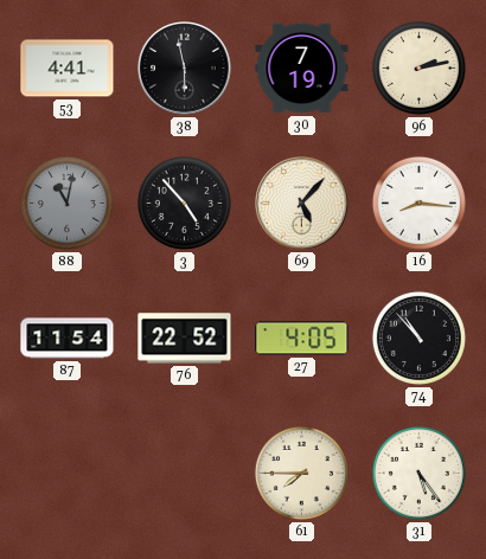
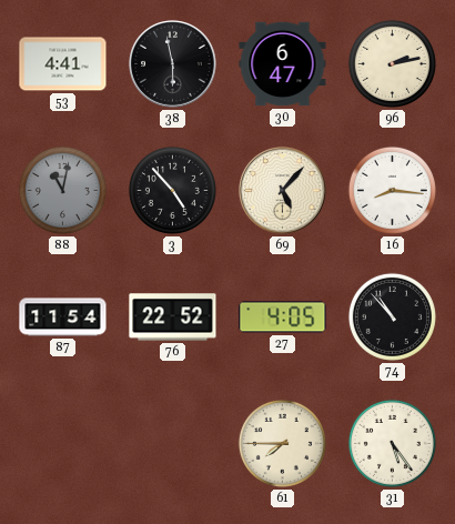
30: 7:19 -> 6:47 (283, 64)
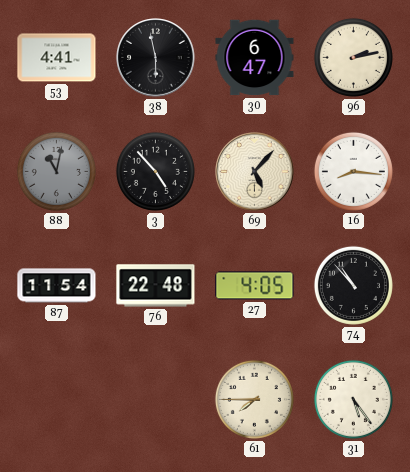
76: 22:52 -> 22:48 (156, 286)
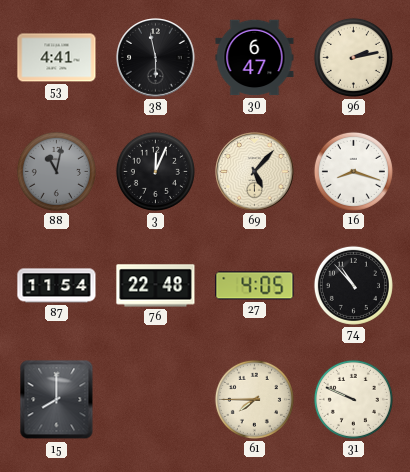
3: 4:53 -> 12:04 (155, 171)
16: 8:16 -> 8:18 (353, 171)
15: none -> 8:00 (57, 400)
31: 5:24 -> 9:49 (353, 399)
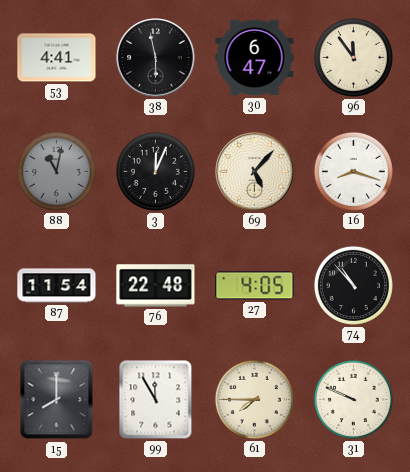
96: 2:13 -> 11:54 (353, 57)
99: none -> 11:55 (156, 400)
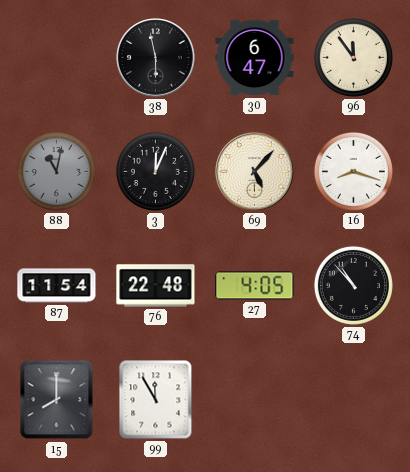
53: 4:41 -> none (57, 58)
61: 7:45 -> none (254, 399)
31: 9:49 -> none (353, 399)
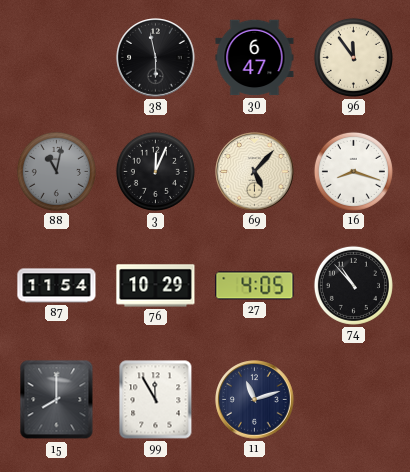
76: 22:48 -> 10:29 (156, 286)
11: none -> 11:12 (255, 400)
